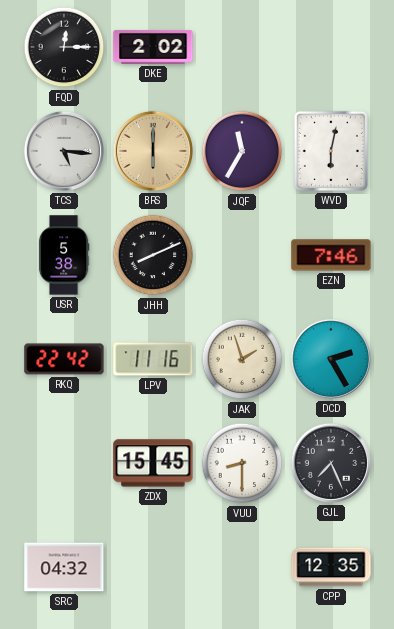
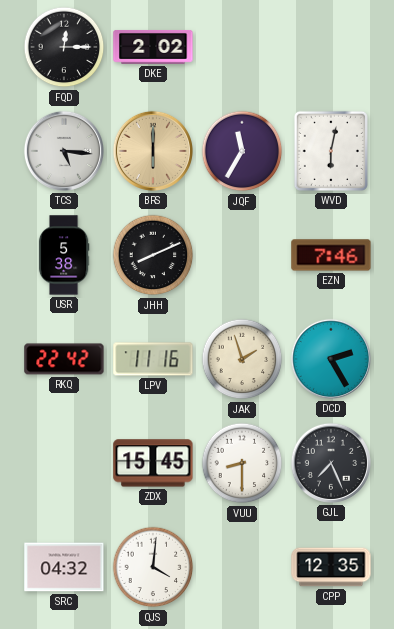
QJS: none -> 4:01 (153, 567)
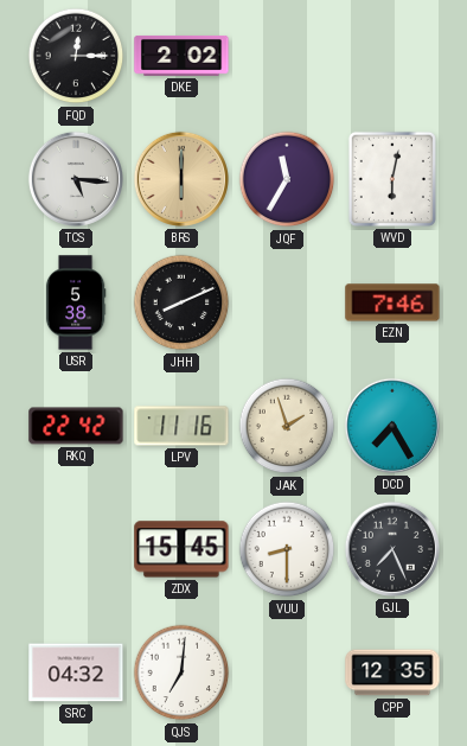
DCD: 2:25 -> 7:25 (392, 426)
QJS: 4:01 -> 7:01 (181, 672)
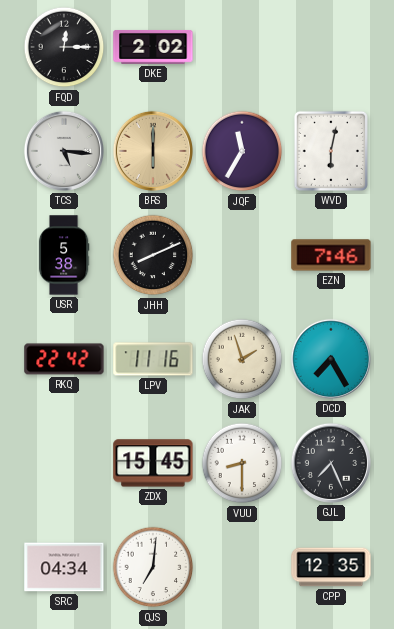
SRC: 04:32 -> 04:34 (64, 567)
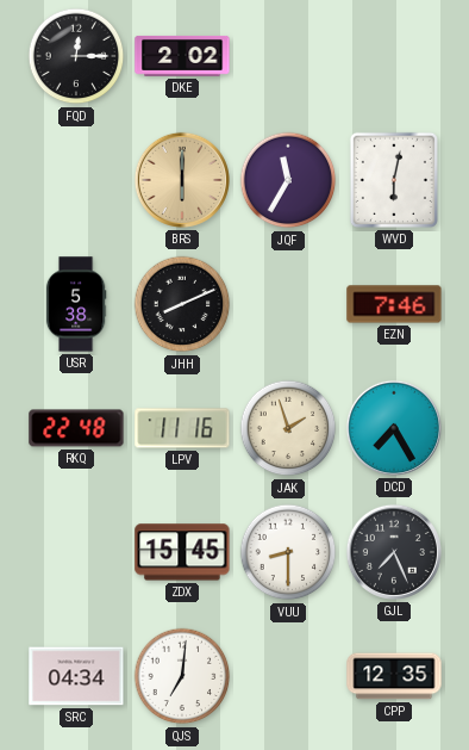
TCS: 5:16 -> none (64, 151)
RKQ: 22:42 -> 22:48 (76, 428)
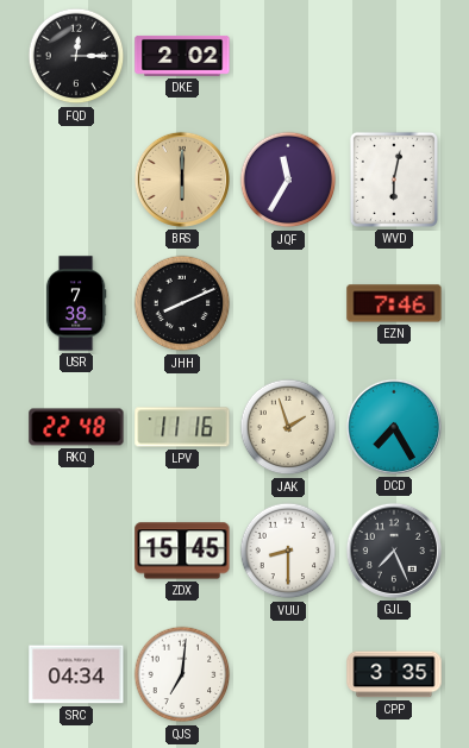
USR: 5:38 -> 7:38 (76, 303)
CPP: 12:35 -> 3:35 (394, 674)
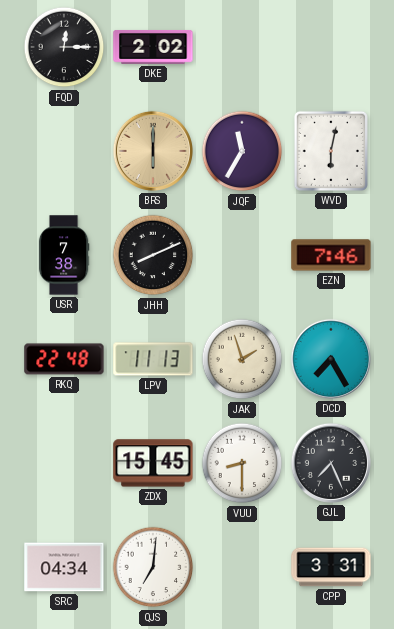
LPV: 11:16 -> 11:13 (153, 359)
CPP: 3:35 -> 3:31 (331, 567)
